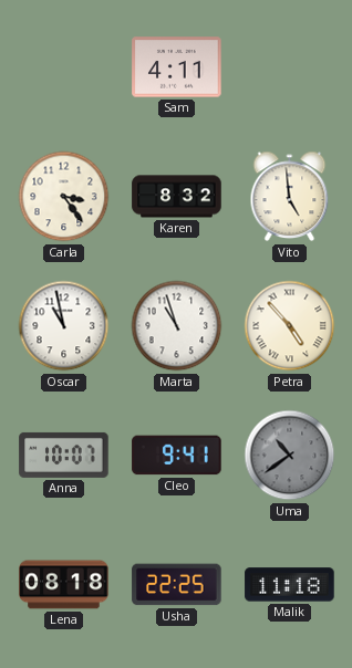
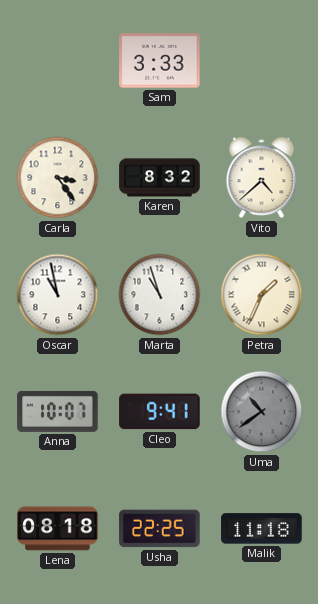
Sam: 4:11 -> 3:33 (160, 61)
Vito: 4:59 -> 4:38 (262, 178)
Petra: 4:53 -> 1:34 (262, 295)
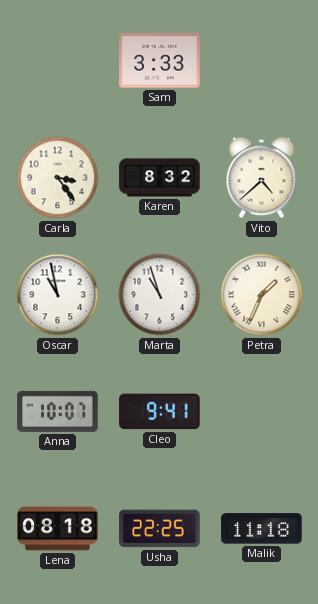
Uma: 10:39 -> none (262, 412)
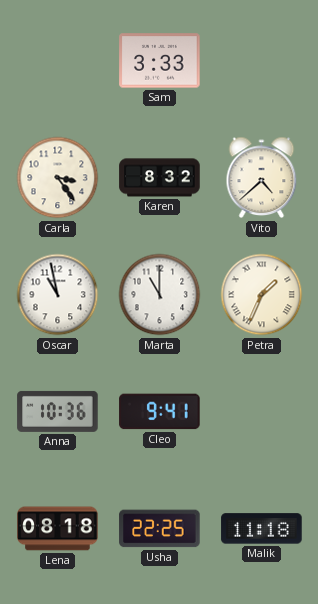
Marta: 10:57 -> 11:00 (160, 295)
Anna: 10:07 -> 10:36 (58, 411)
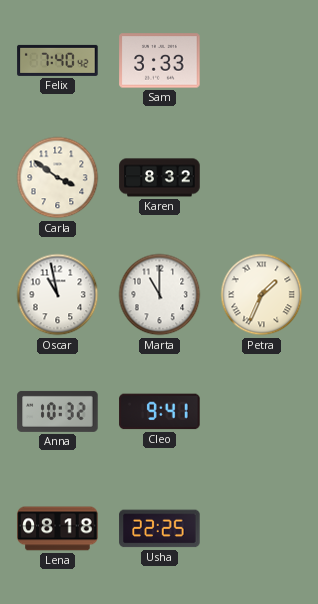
Felix: none -> 7:40 (58, 60)
Carla: 3:24 -> 3:51 (58, 178)
Vito: 4:38 -> none (262, 178)
Anna: 10:36 -> 10:32 (58, 411)
Malik: 11:18 -> none (262, 529)
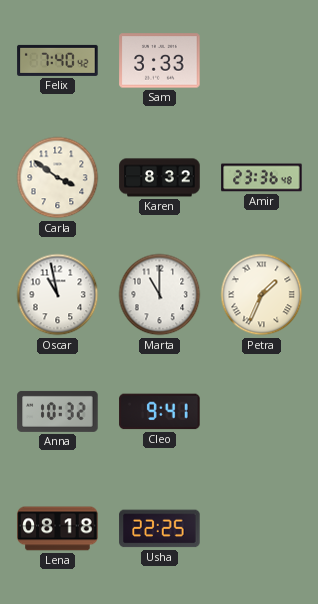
Amir: none -> 23:36 (262, 178)
